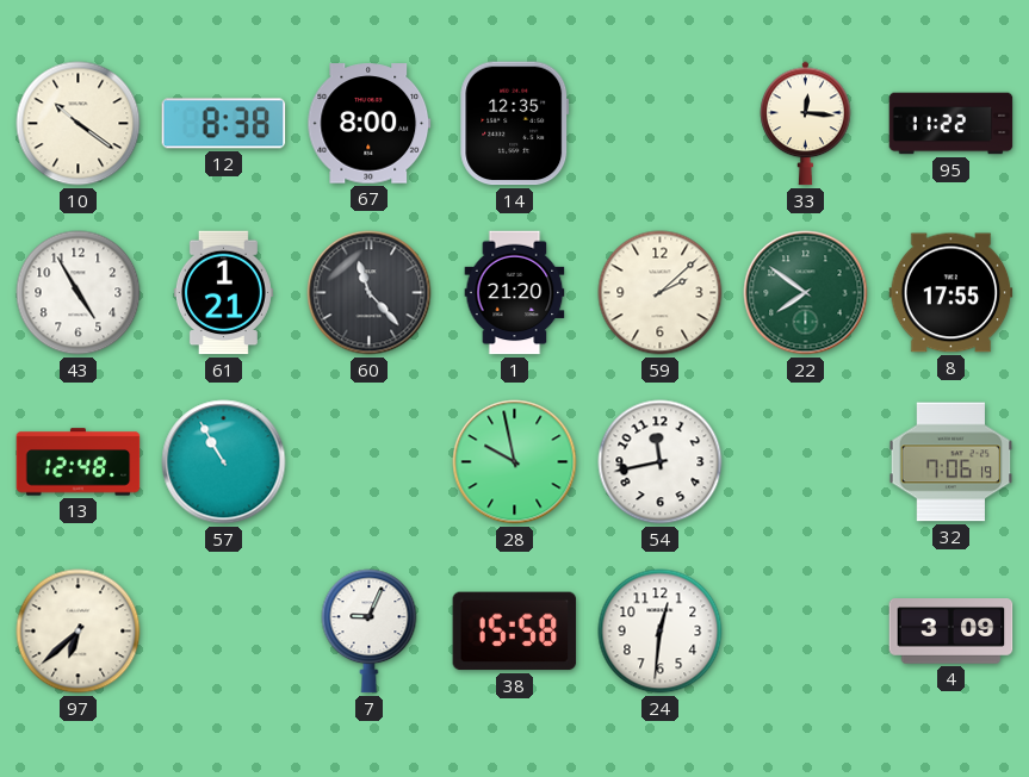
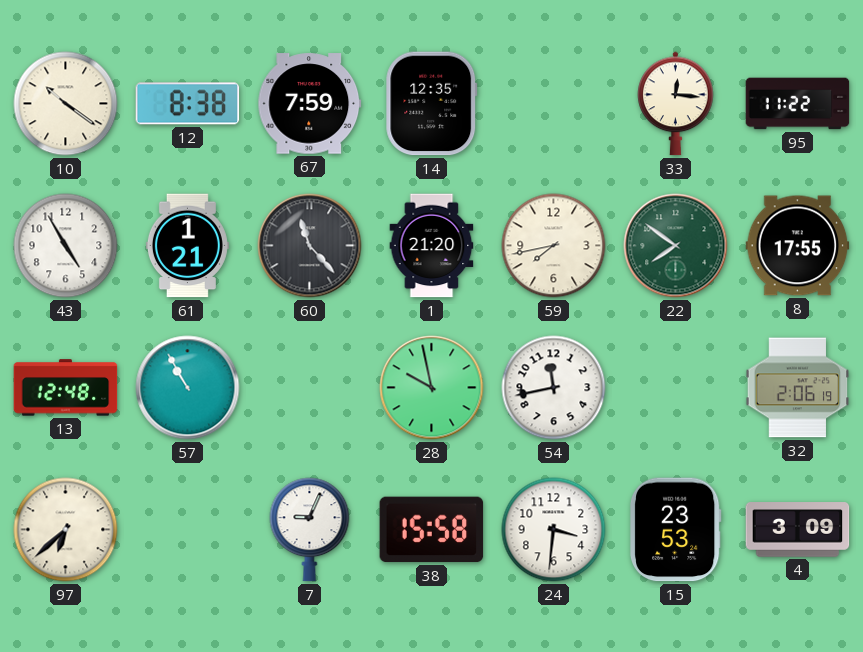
67: 8:00 -> 7:59 (310, 104)
59: 2:08 -> 7:43 (554, 246)
32: 7:06 -> 2:06 (798, 388)
24: 12:31 -> 3:31 (554, 530)
15: none -> 23:53 (675, 530)
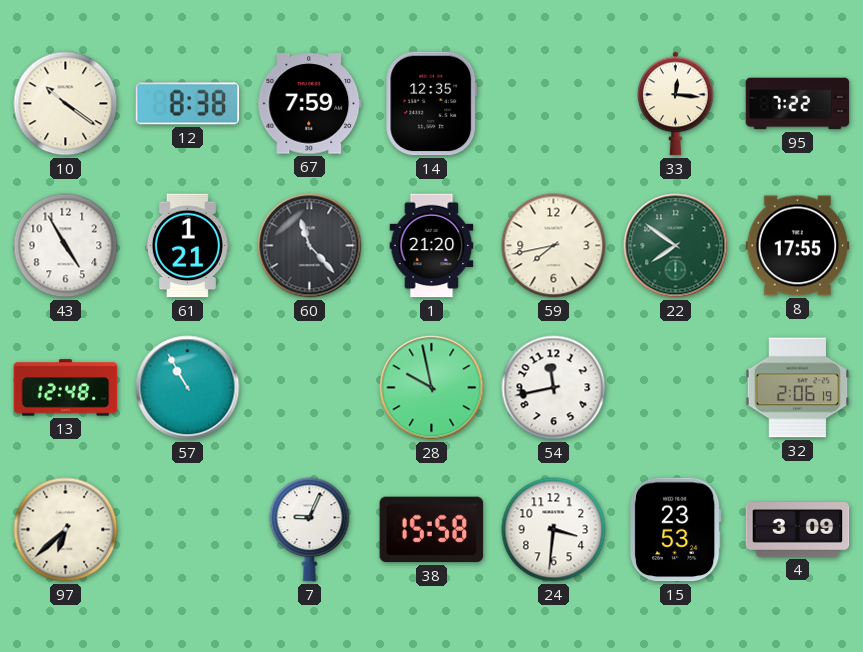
95: 11:22 -> 7:22 (798, 104)
